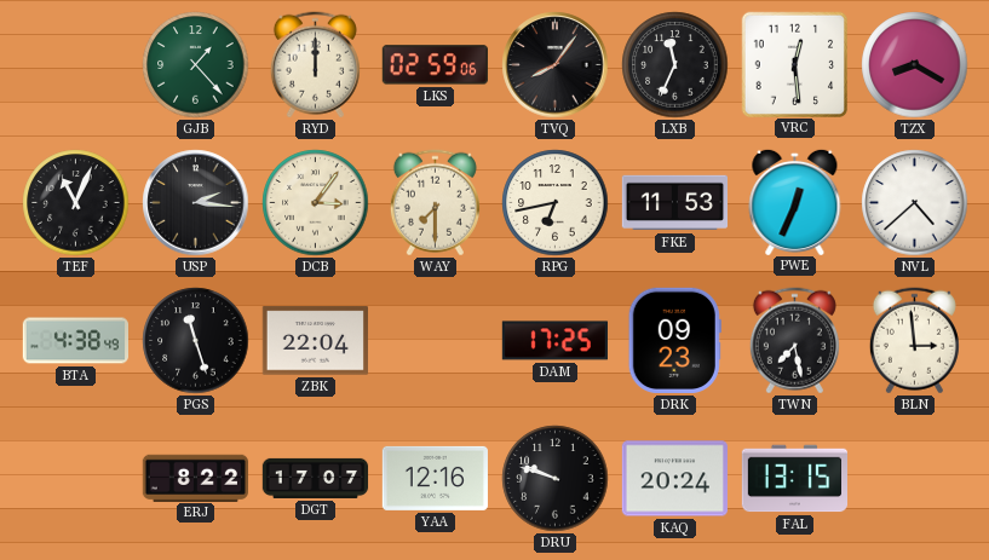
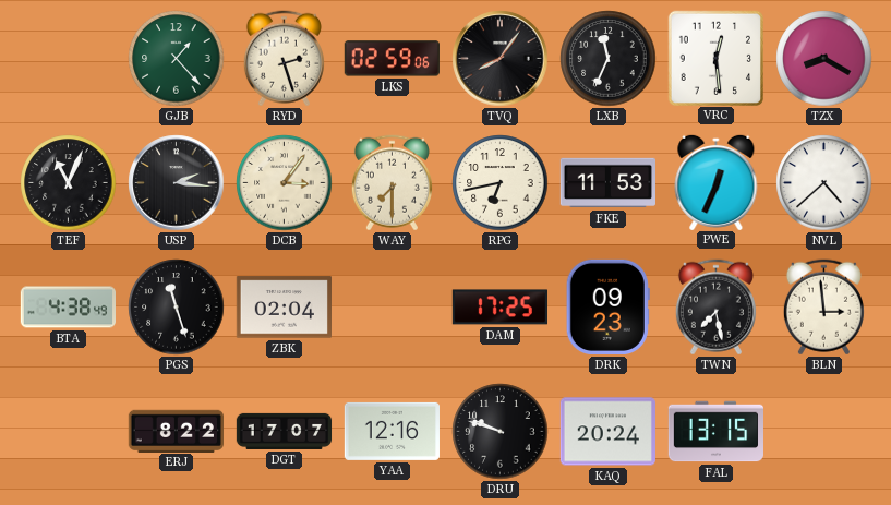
RYD: 12:00 -> 2:27 (284, 59)
ZBK: 22:04 -> 02:04 (284, 308)
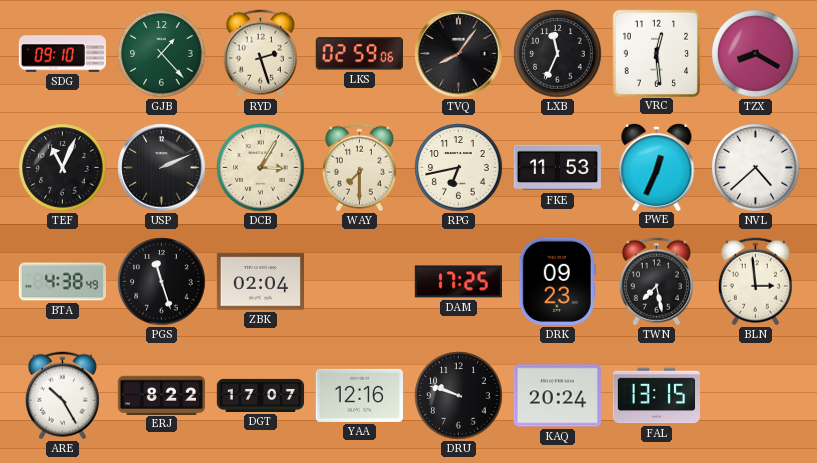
SDG: none -> 09:10 (62, 54)
USP: 2:16 -> 2:11 (162, 168)
DCB: 3:06 -> 3:05 (261, 168)
ARE: none -> 10:25 (62, 396)
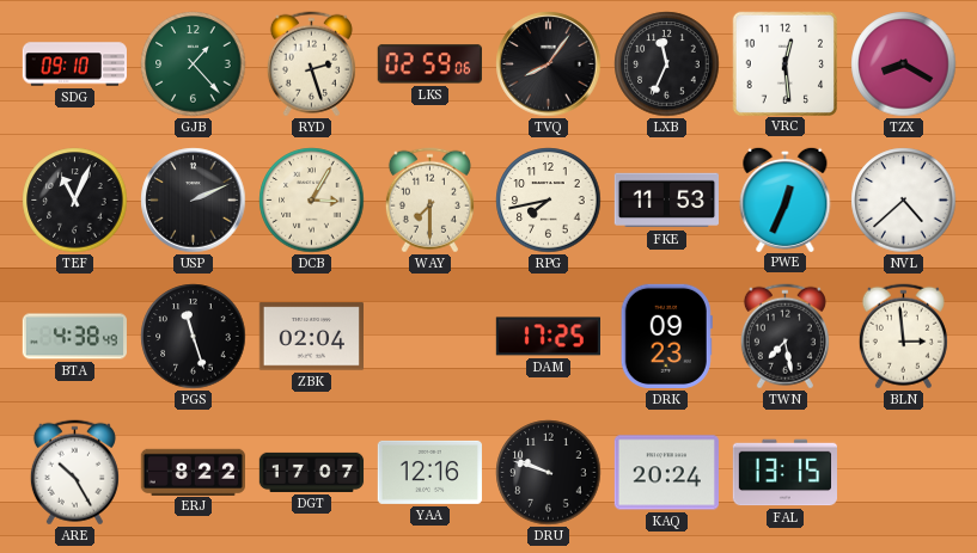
RPG: 6:43 -> 7:43 (549, 201)
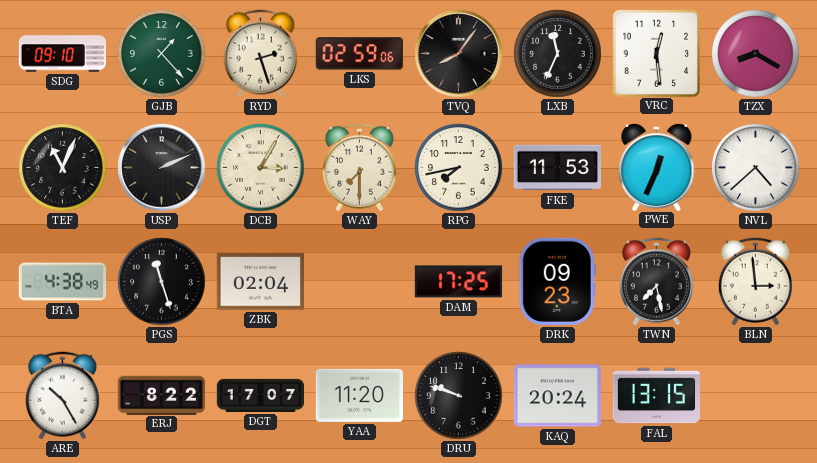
YAA: 12:16 -> 11:20 (359, 395)
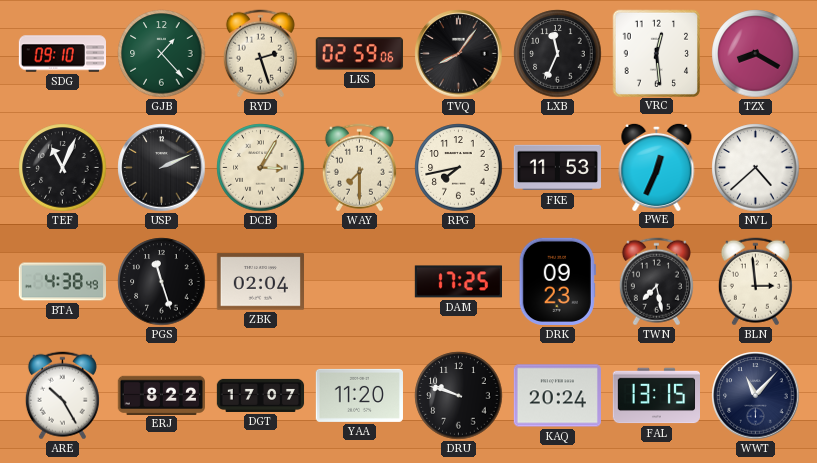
WWT: none -> 11:07 (756, 396)
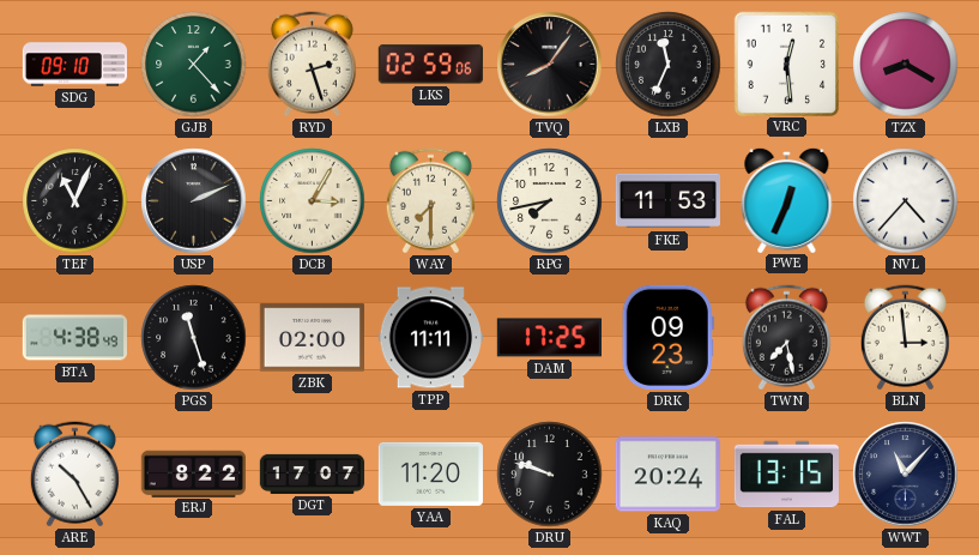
NVL: 4:38 -> 4:37 (906, 201)
ZBK: 02:04 -> 02:00 (312, 338)
TPP: none -> 11:11 (430, 338)
